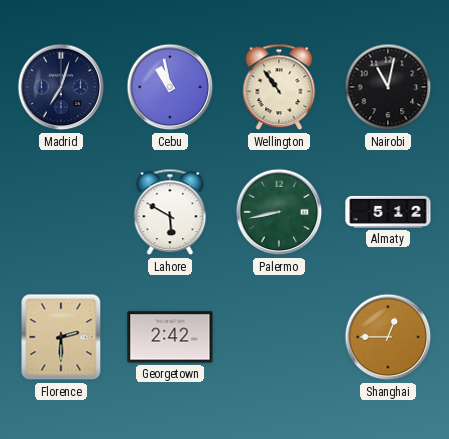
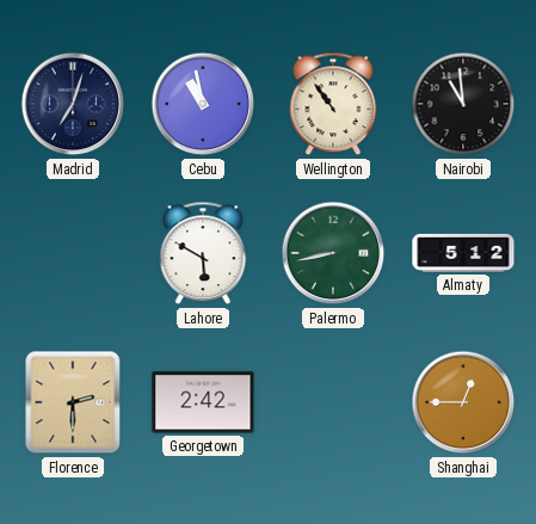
Nairobi: 11:02 -> 10:59 (463, 104)
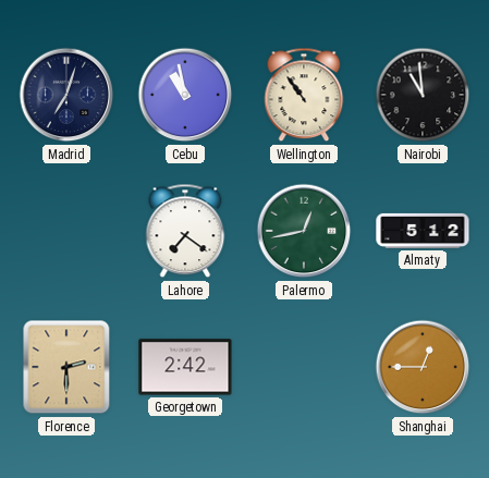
Lahore: 5:50 -> 7:21 (185, 231)
Palermo: 8:43 -> 12:43 (304, 231)
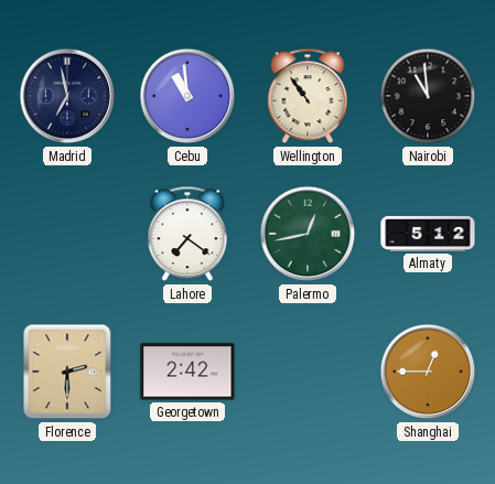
Madrid: 7:03 -> 6:58 (67, 96)
Cebu: 10:58 -> 10:59 (187, 96)
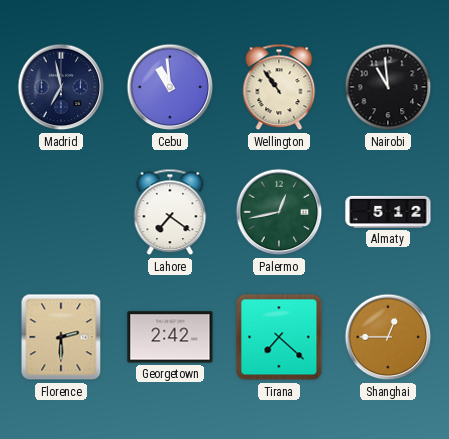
Tirana: none -> 7:22 (279, 337)
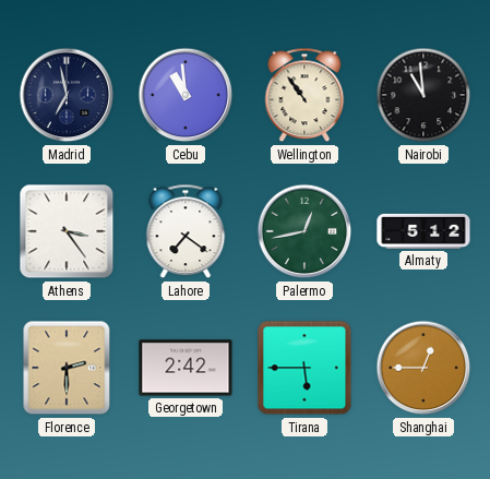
Athens: none -> 3:24 (67, 231)
Tirana: 7:22 -> 5:45 (304, 368)
